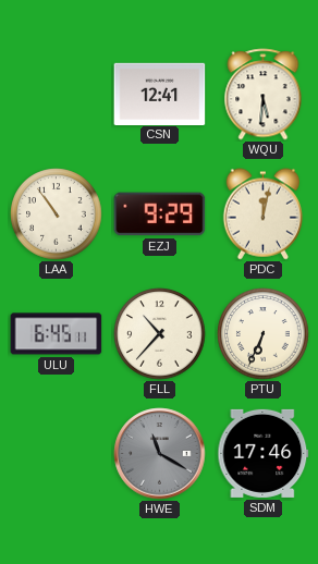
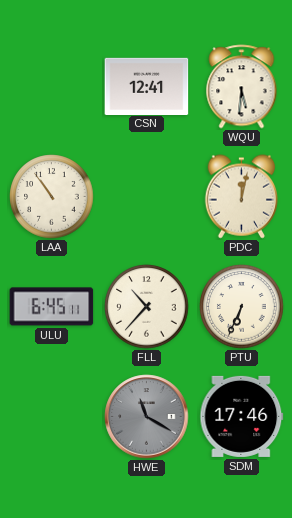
EZJ: 9:29 -> none (160, 214)
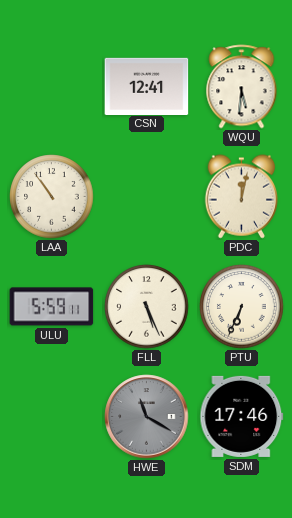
ULU: 6:45 -> 5:59 (52, 307)
FLL: 10:37 -> 5:26 (147, 307)
